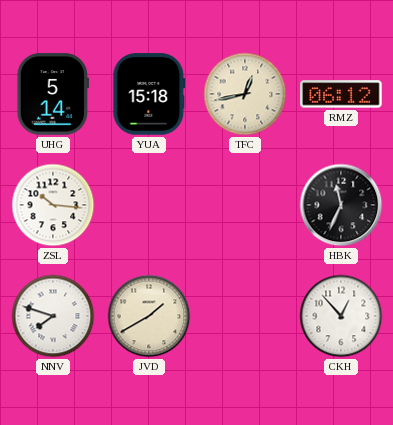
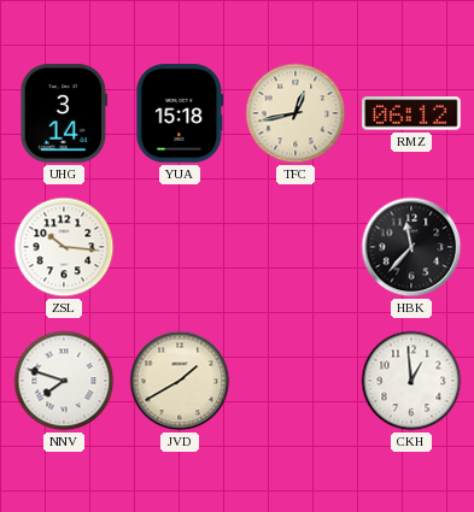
UHG: 5:14 -> 3:14 (63, 113)
HBK: 11:34 -> 11:37 (411, 247)
CKH: 12:53 -> 12:59 (411, 381)
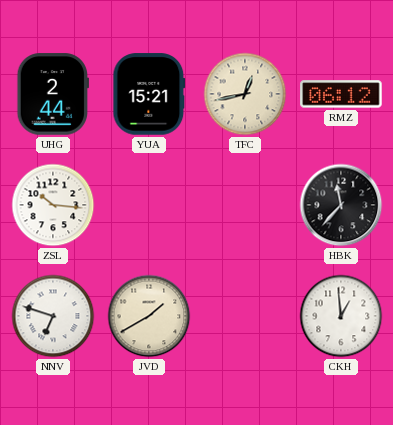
UHG: 3:14 -> 2:44 (52, 94)
YUA: 15:18 -> 15:21 (149, 94)
NNV: 7:48 -> 6:48 (53, 316)
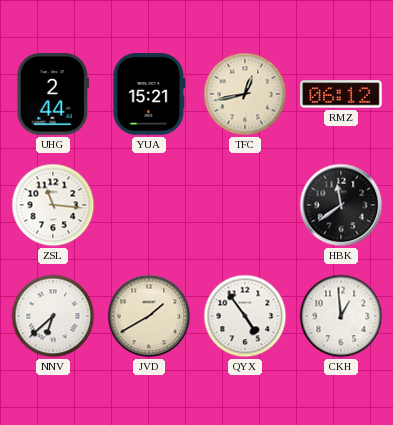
ZSL: 10:16 -> 11:16 (53, 205)
HBK: 11:37 -> 11:39 (341, 205)
NNV: 6:48 -> 6:38 (53, 316)
QYX: none -> 4:54 (245, 316)
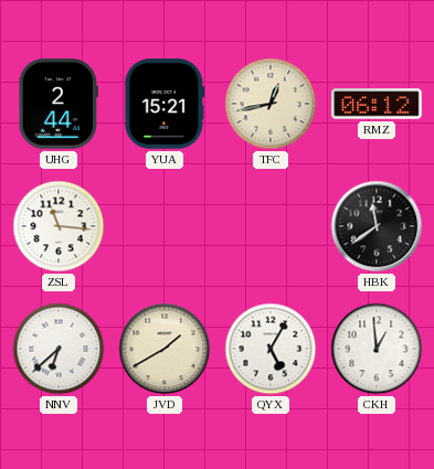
QYX: 4:54 -> 5:05 (271, 349)
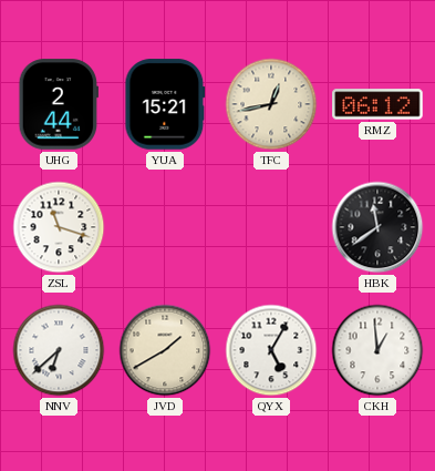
ZSL: 11:16 -> 11:18 (59, 227)
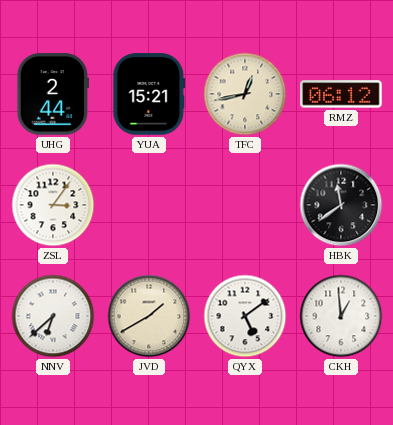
ZSL: 11:18 -> 3:06 (53, 205)
QYX: 5:05 -> 5:09 (245, 316)
